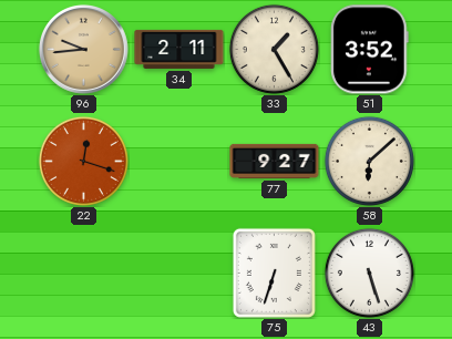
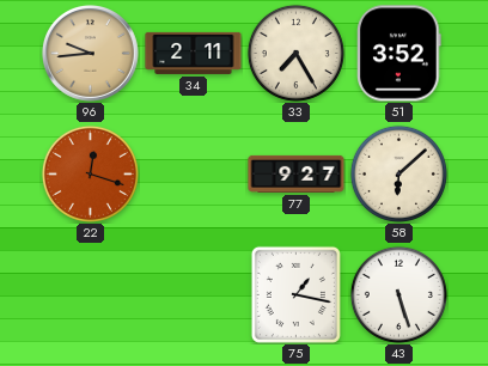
33: 1:25 -> 7:25 (295, 53)
75: 6:33 -> 1:17 (295, 294)
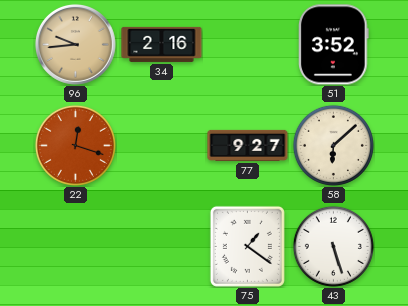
34: 2:11 -> 2:16 (162, 44)
33: 7:25 -> none (295, 53)
75: 1:17 -> 1:21 (247, 246)
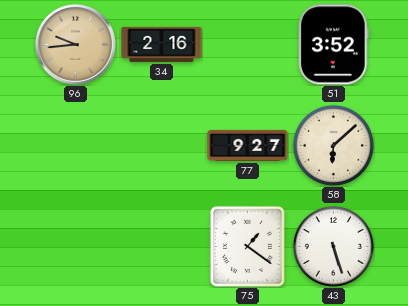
22: 12:18 -> none (75, 145)
